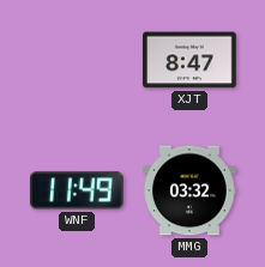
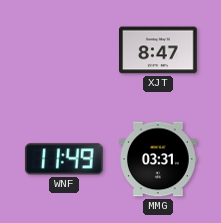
MMG: 03:32 -> 03:31 (159, 159)
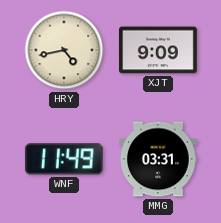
HRY: none -> 4:43 (64, 50)
XJT: 8:47 -> 9:09 (159, 50)
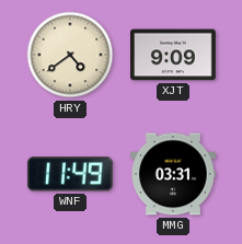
HRY: 4:43 -> 4:39 (70, 55)
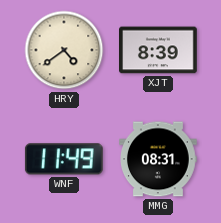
XJT: 9:09 -> 8:39 (159, 50)
MMG: 03:31 -> 08:31 (159, 159)
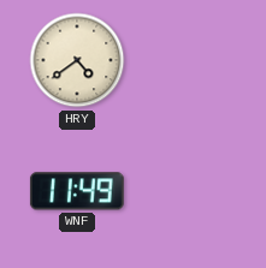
XJT: 8:39 -> none (159, 50)
MMG: 08:31 -> none (159, 159)
